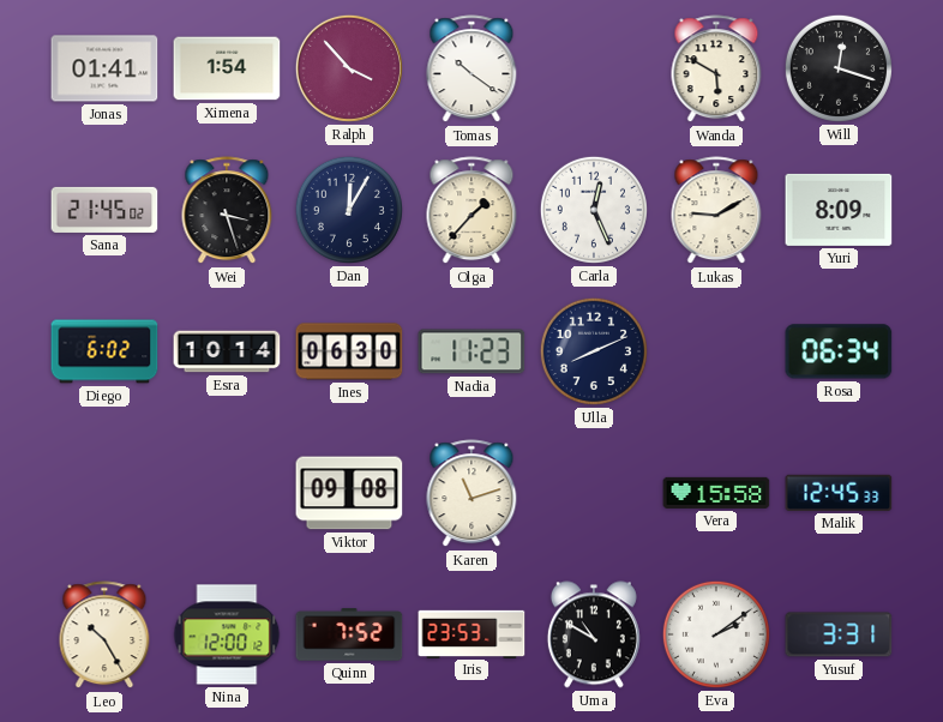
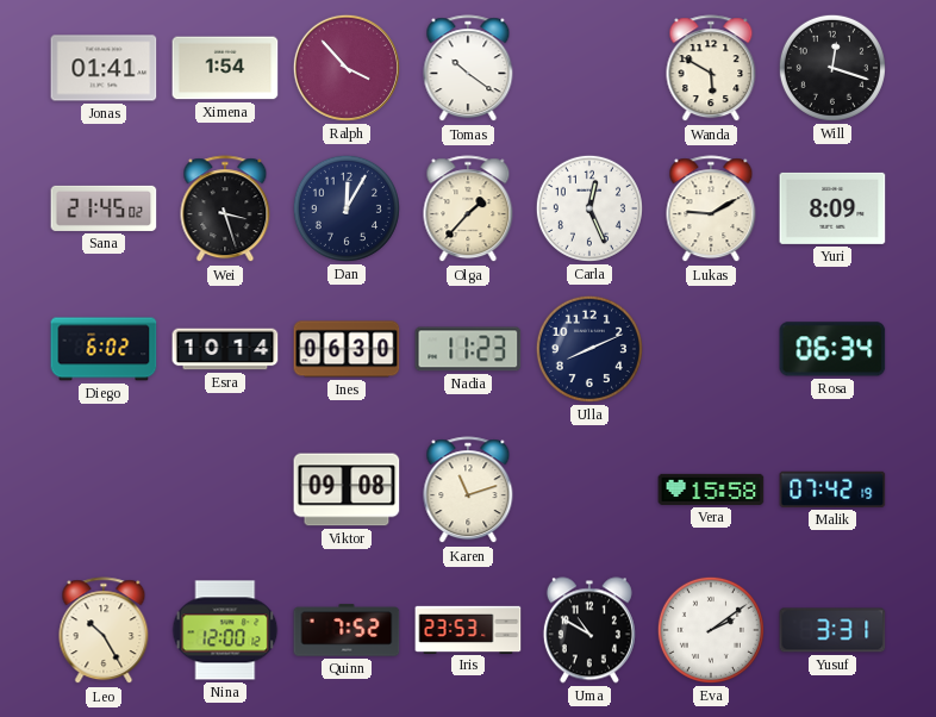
Malik: 12:45 -> 07:42 (832, 490)
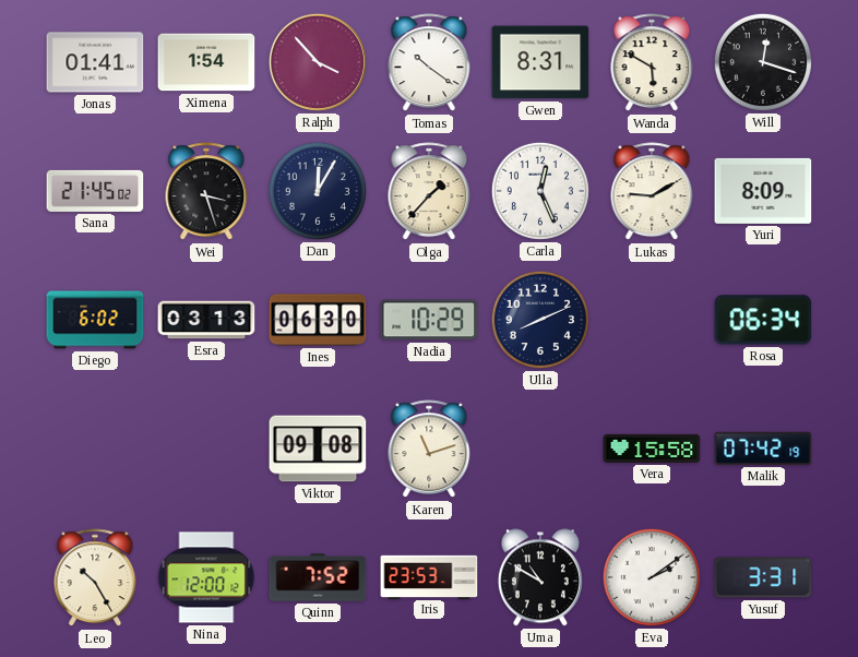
Gwen: none -> 8:31 (540, 62)
Esra: 10:14 -> 03:13 (206, 320)
Nadia: 11:23 -> 10:29 (429, 320)
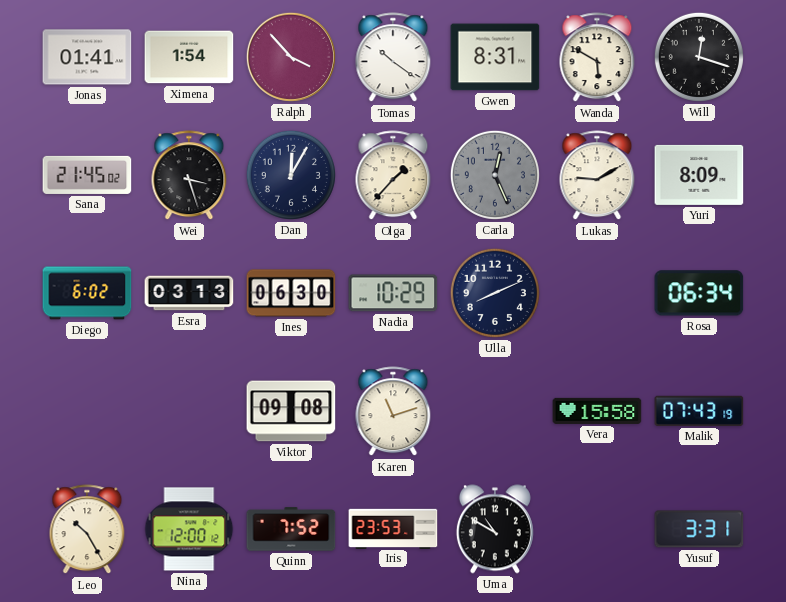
Carla dial: white -> grey (495, 175)
Malik: 07:42 -> 07:43 (699, 411)
Eva: 2:09 -> none (652, 577)
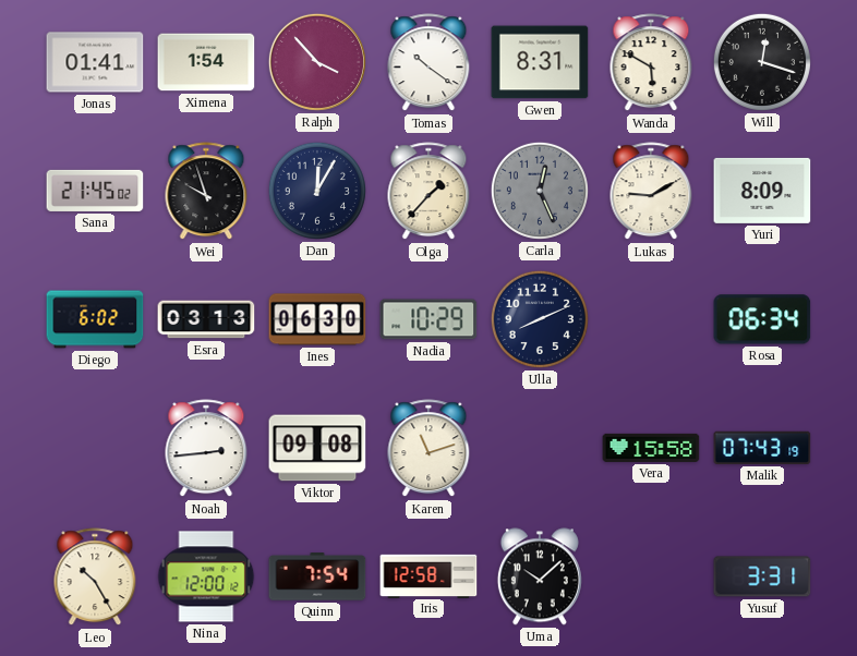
Wei: 3:27 -> 9:57 (206, 192)
Noah: none -> 2:44 (206, 449)
Quinn: 7:52 -> 7:54 (317, 576)
Iris: 23:53 -> 12:58 (428, 575)
Uma: 10:50 -> 10:08 (540, 576)
